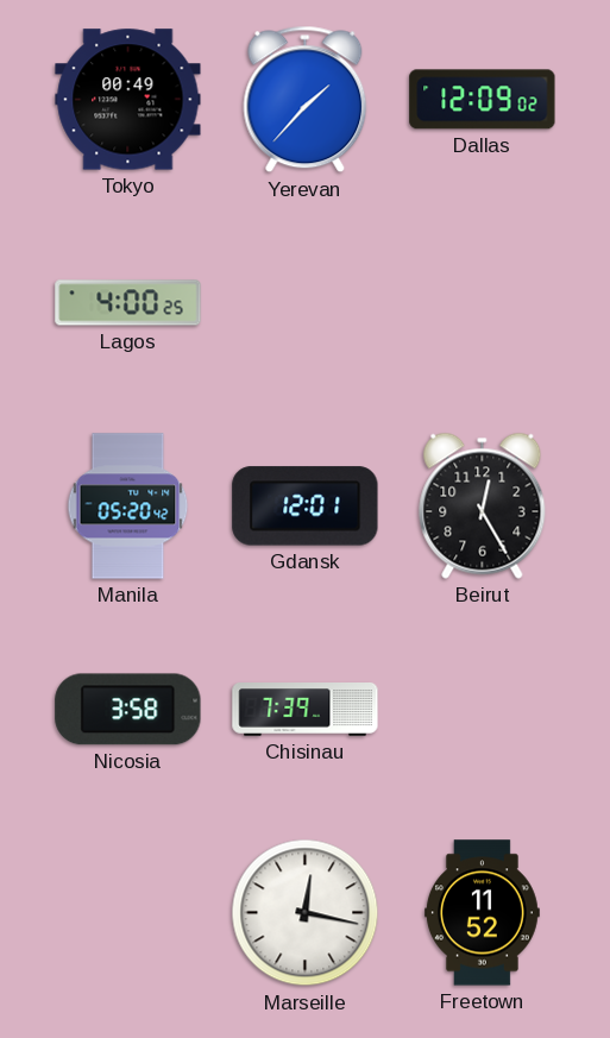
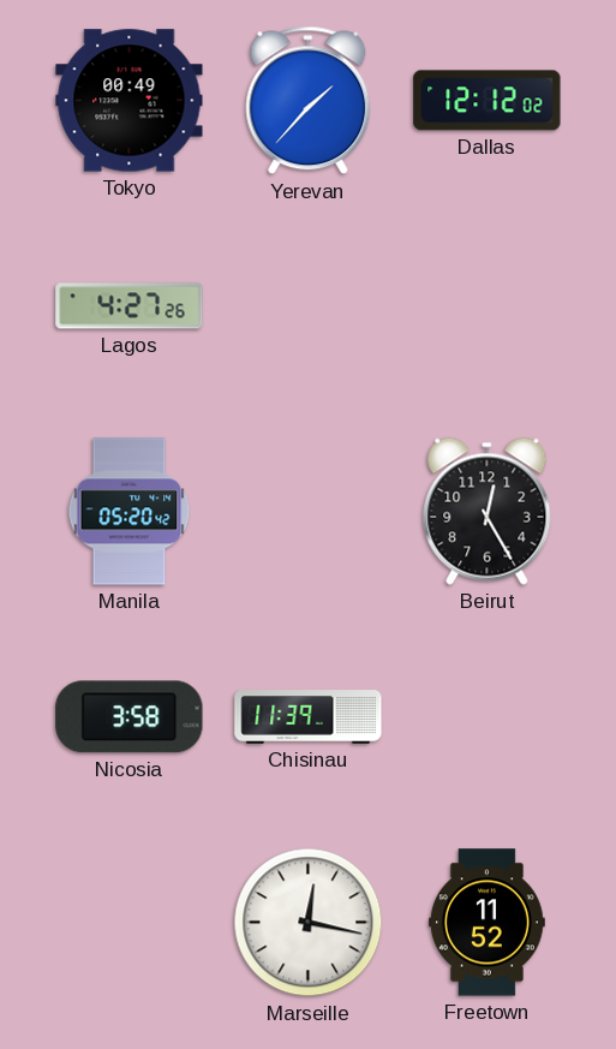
Dallas: 12:09 -> 12:12 (488, 101)
Lagos: 4:00 -> 4:27 (130, 306)
Gdansk: 12:01 -> none (306, 507)
Chisinau: 7:39 -> 11:39 (309, 717)
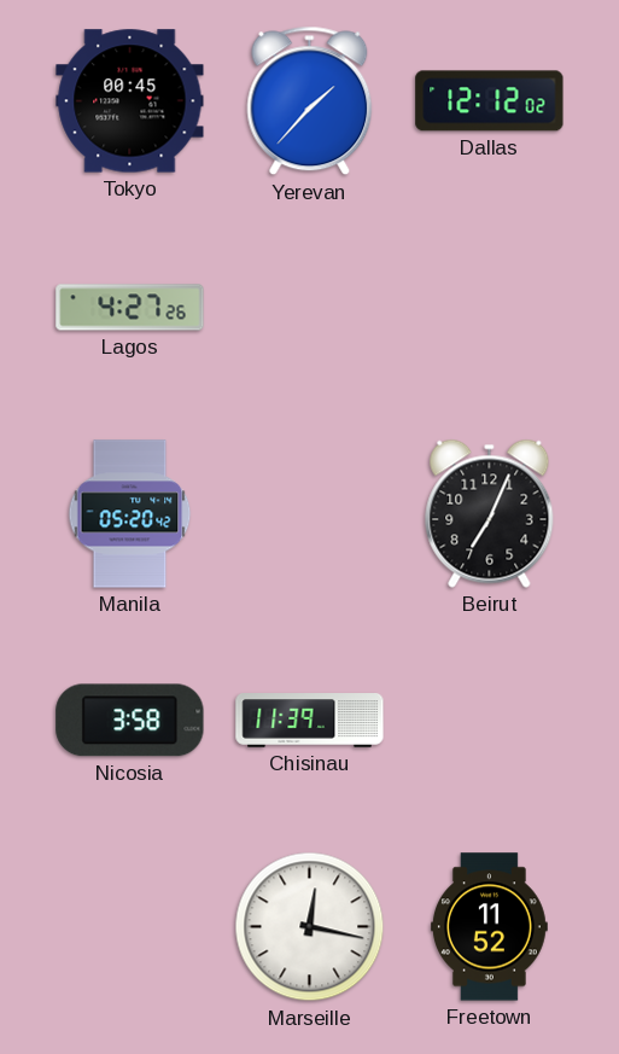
Tokyo: 00:49 -> 00:45 (130, 101)
Beirut: 12:25 -> 7:04 (490, 513)
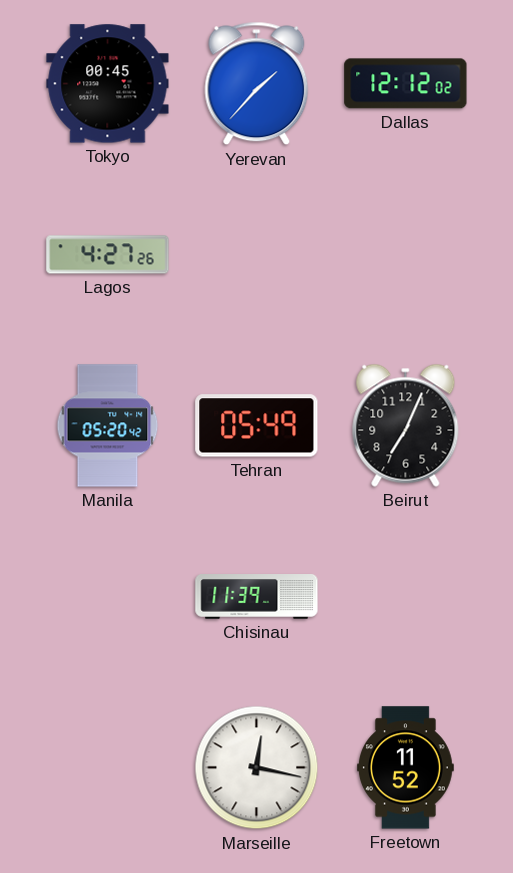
Tehran: none -> 05:49 (257, 426)
Nicosia: 3:58 -> none (130, 721)
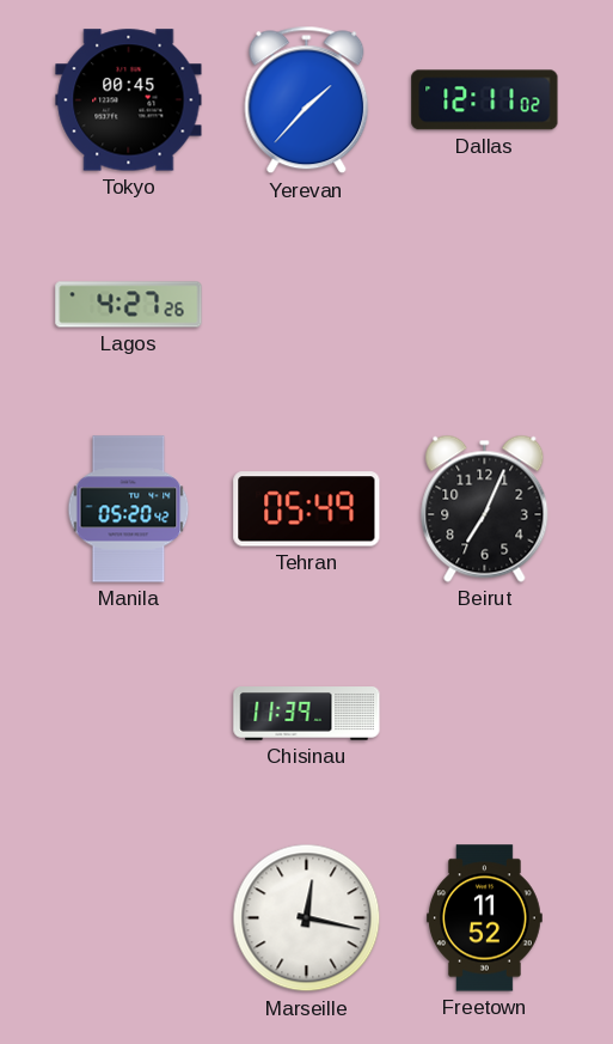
Dallas: 12:12 -> 12:11 (485, 100)
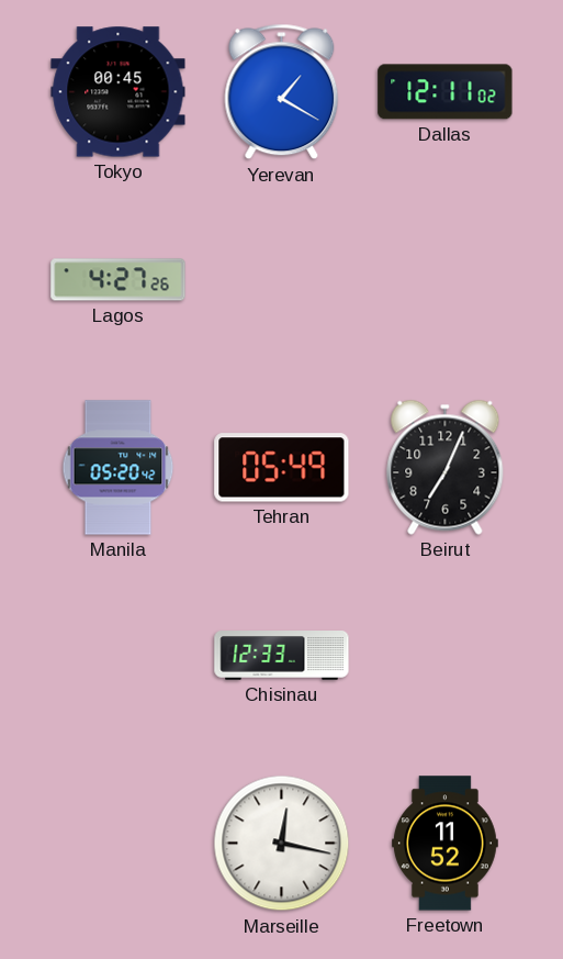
Yerevan: 1:37 -> 1:20 (282, 92)
Chisinau: 11:39 -> 12:33 (282, 656)
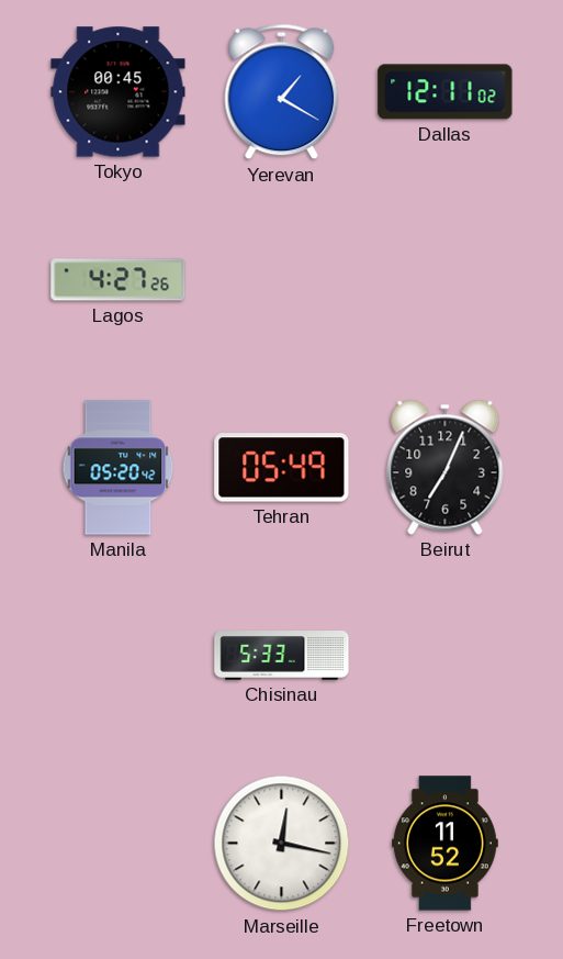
Chisinau: 12:33 -> 5:33 (282, 656)
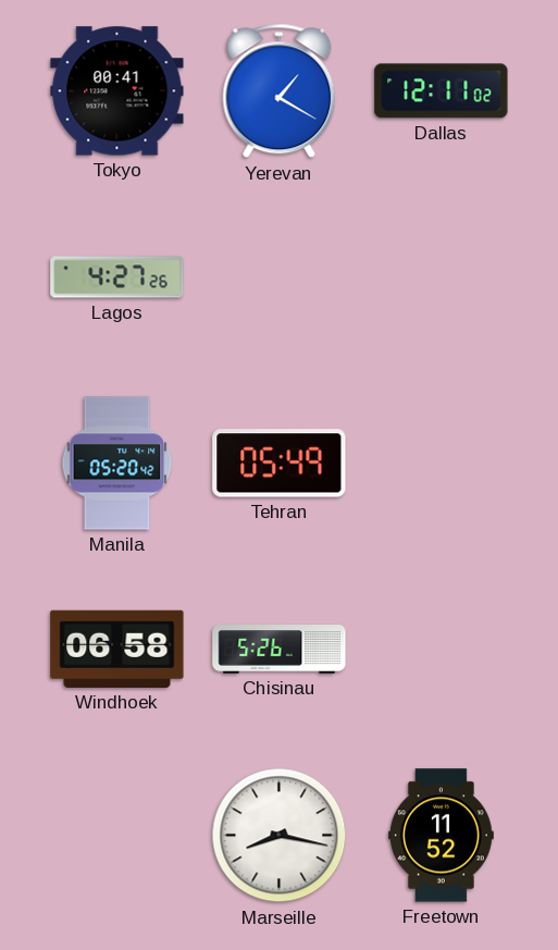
Tokyo: 00:45 -> 00:41 (117, 91)
Beirut: 7:04 -> none (446, 467)
Windhoek: none -> 06:58 (117, 649)
Chisinau: 5:33 -> 5:26 (280, 650)
Marseille: 12:17 -> 8:17 (280, 836)
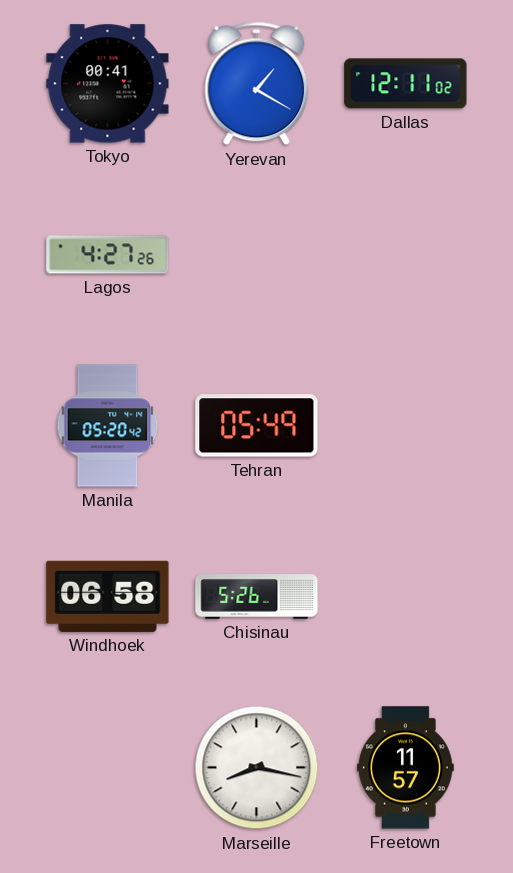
Freetown: 11:52 -> 11:57 (405, 768)
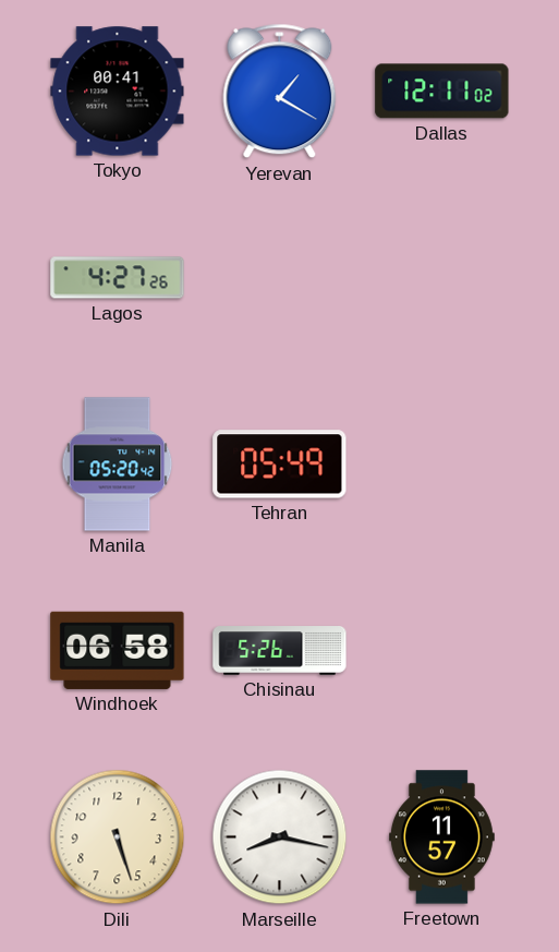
Dili: none -> 5:27 (118, 837)
